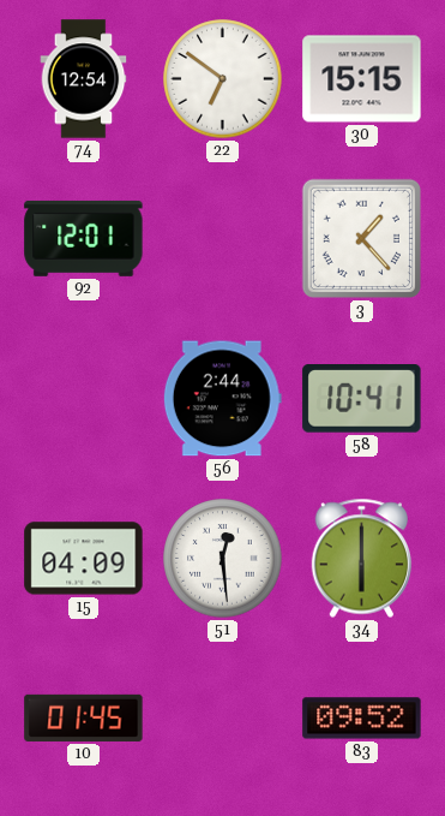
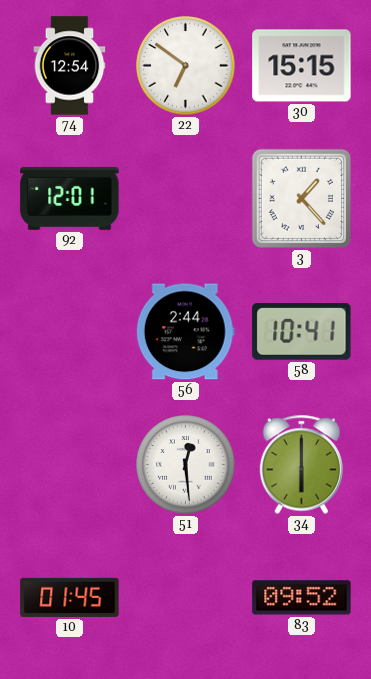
15: 04:09 -> none (84, 559)
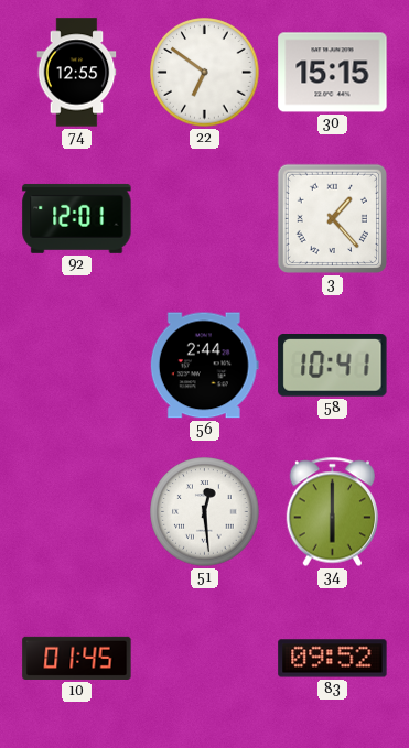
74: 12:54 -> 12:55 (77, 73)
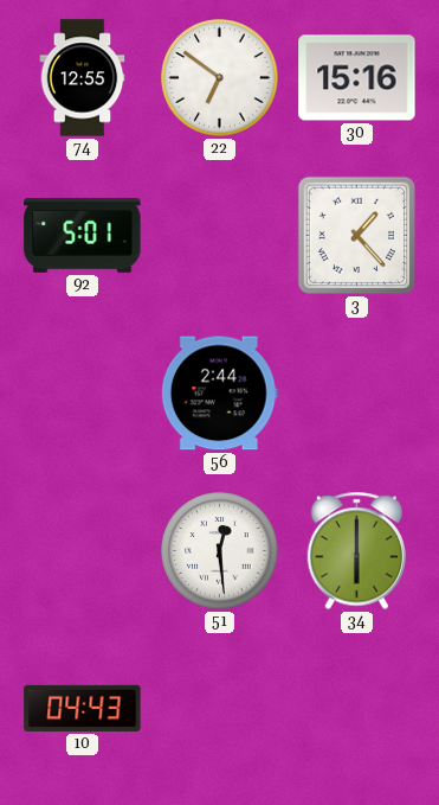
30: 15:15 -> 15:16 (357, 78)
92: 12:01 -> 5:01 (83, 235)
58: 10:41 -> none (333, 366)
10: 01:45 -> 04:43 (83, 708)
83: 09:52 -> none (333, 659)
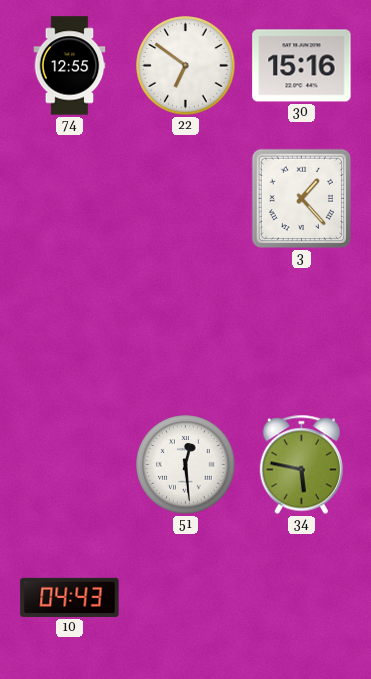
92: 5:01 -> none (83, 235)
56: 2:44 -> none (219, 394)
34: 6:00 -> 5:47 (302, 465)
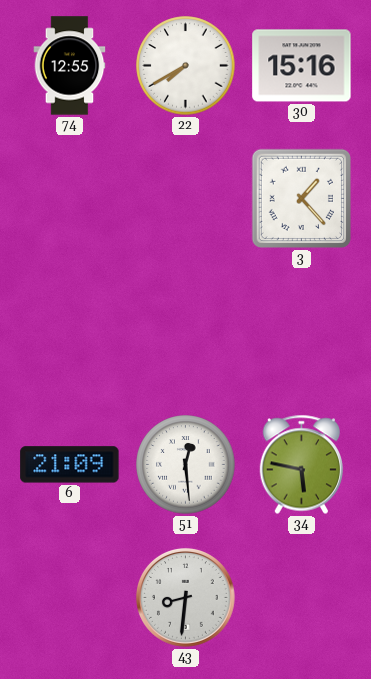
22: 6:51 -> 7:40 (186, 66)
6: none -> 21:09 (70, 465)
10: 04:43 -> none (70, 597)
43: none -> 8:31 (185, 597)
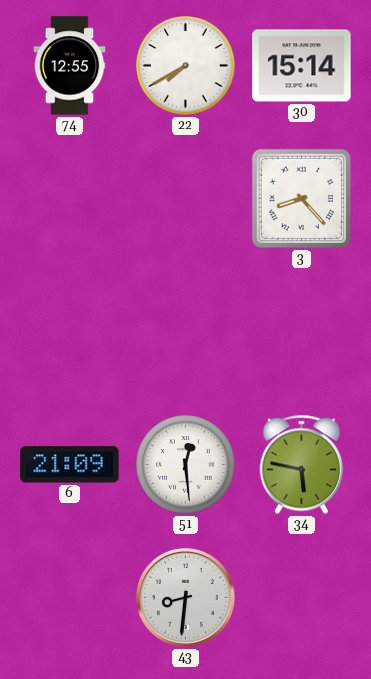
30: 15:16 -> 15:14 (302, 66)
3: 1:23 -> 8:23 (301, 198)
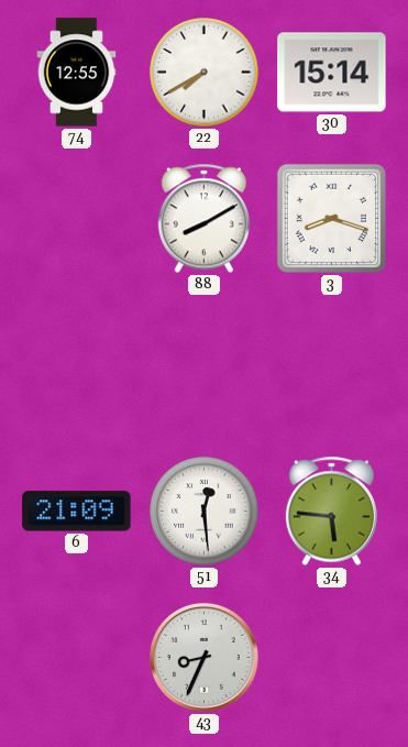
88: none -> 8:10 (205, 219)
3: 8:23 -> 8:18 (331, 218)
34: 5:47 -> 5:46 (332, 512)
43: 8:31 -> 8:34 (203, 657)
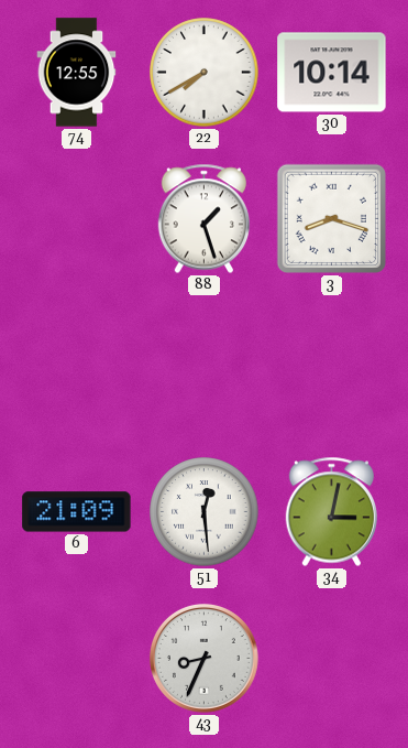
30: 15:14 -> 10:14 (332, 73)
88: 8:10 -> 1:27 (205, 219)
34: 5:46 -> 3:02 (332, 512)
